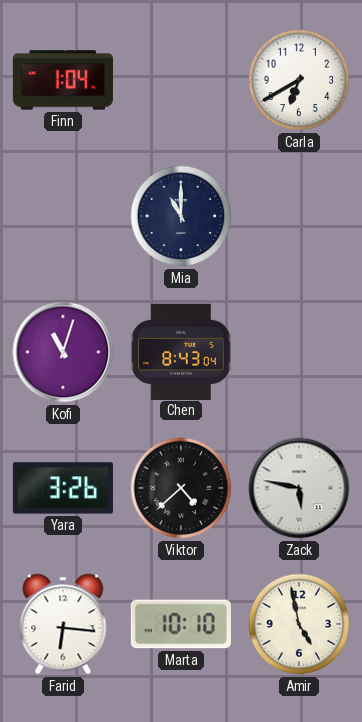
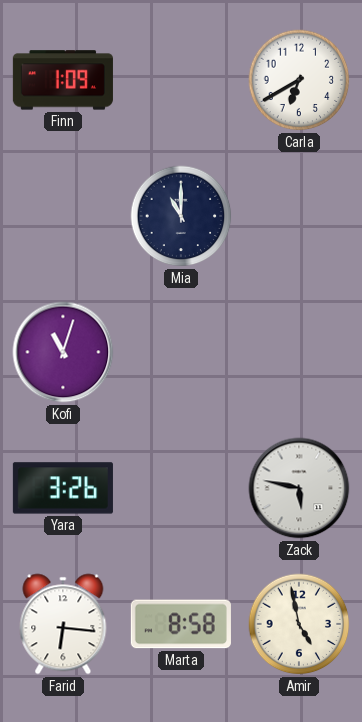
Finn: 1:04 -> 1:09 (63, 80)
Chen: 8:43 -> none (181, 351)
Viktor: 4:38 -> none (181, 488)
Marta: 10:10 -> 8:58 (181, 624)
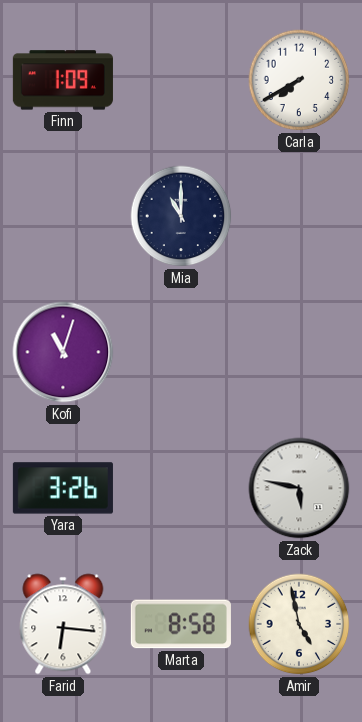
Carla: 6:40 -> 7:40 (299, 80)
